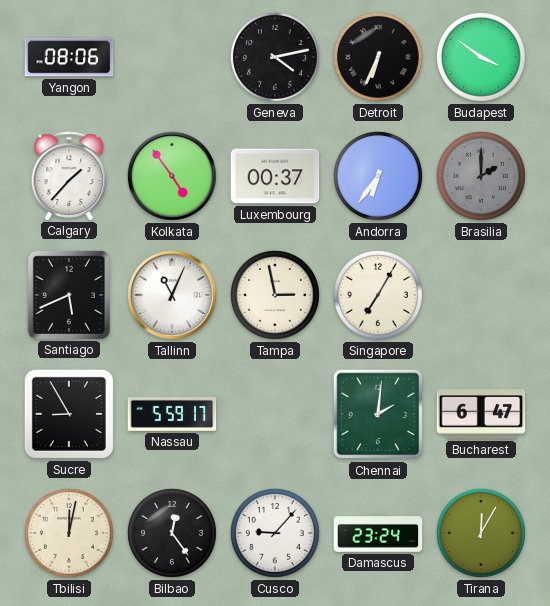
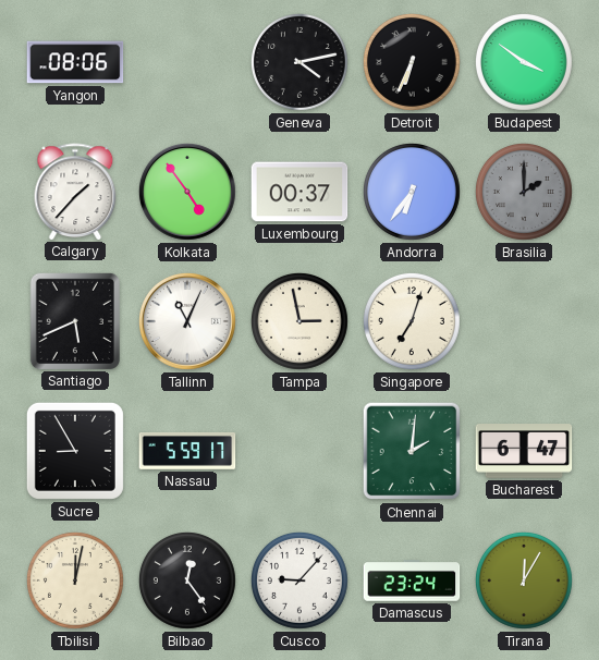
Singapore: 7:05 -> 7:03 (412, 321)
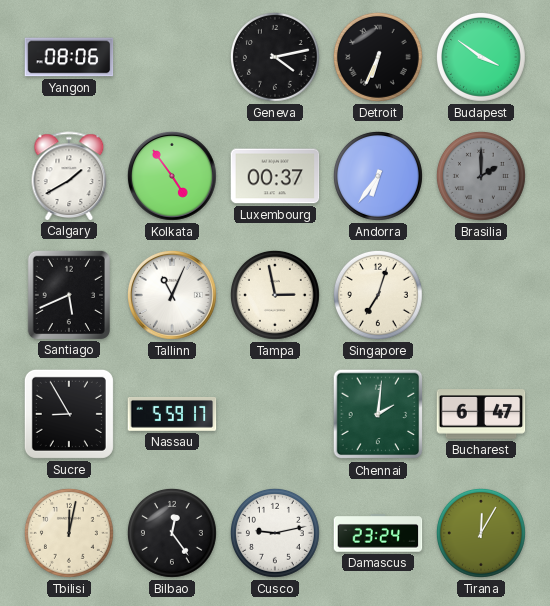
Calgary: 1:37 -> 1:40 (69, 176)
Cusco: 9:07 -> 9:13 (275, 533)
